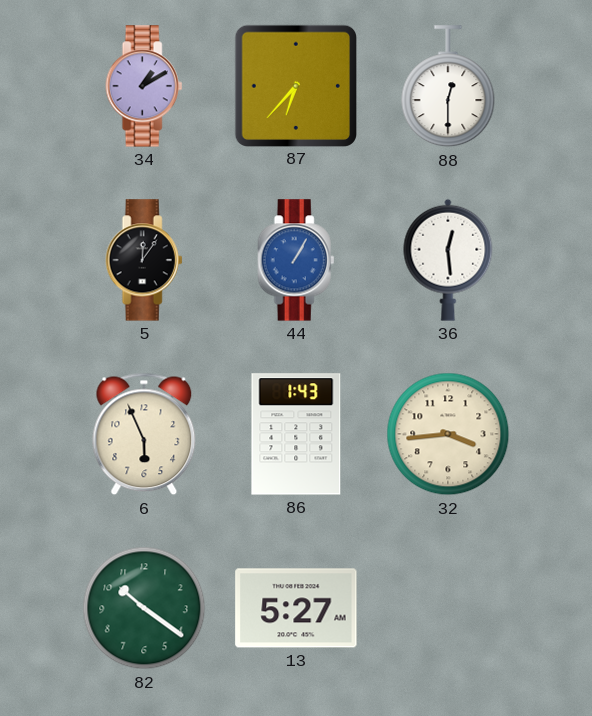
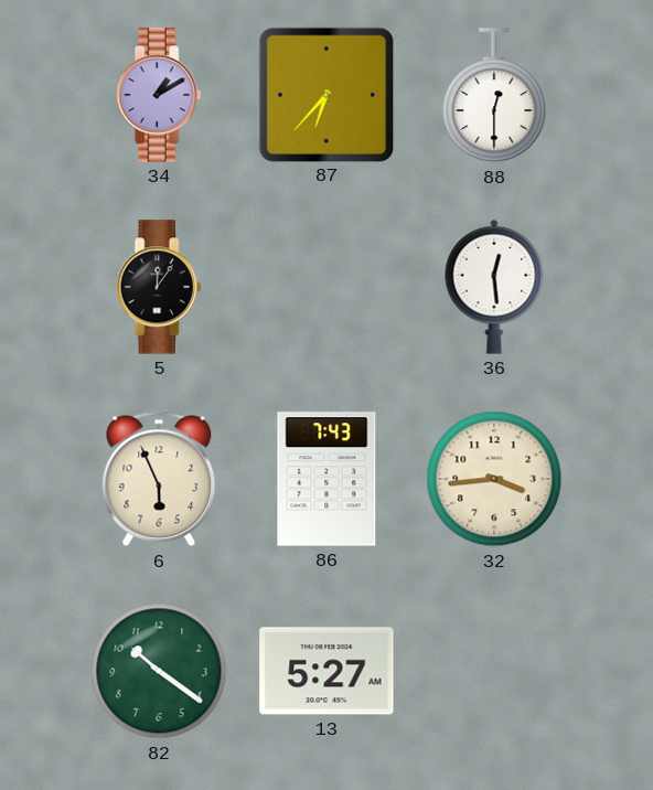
44: 1:05 -> none (296, 260)
86: 1:43 -> 7:43 (326, 479)
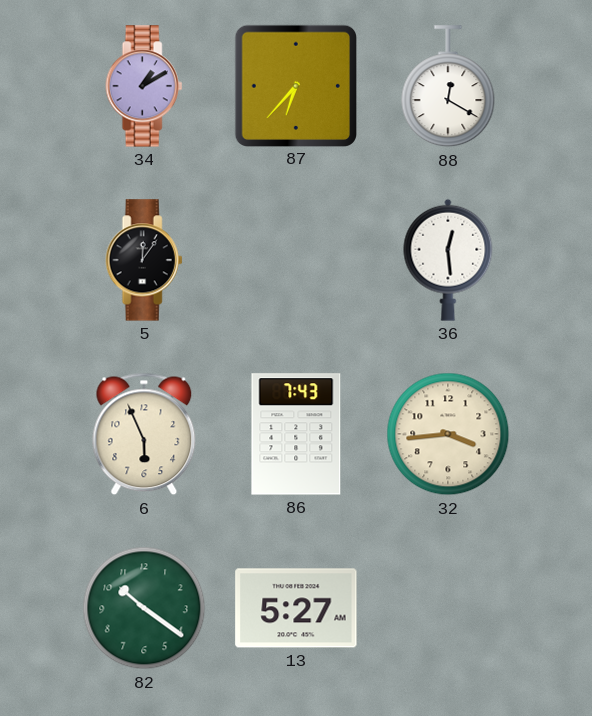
88: 12:30 -> 12:20 (448, 87)
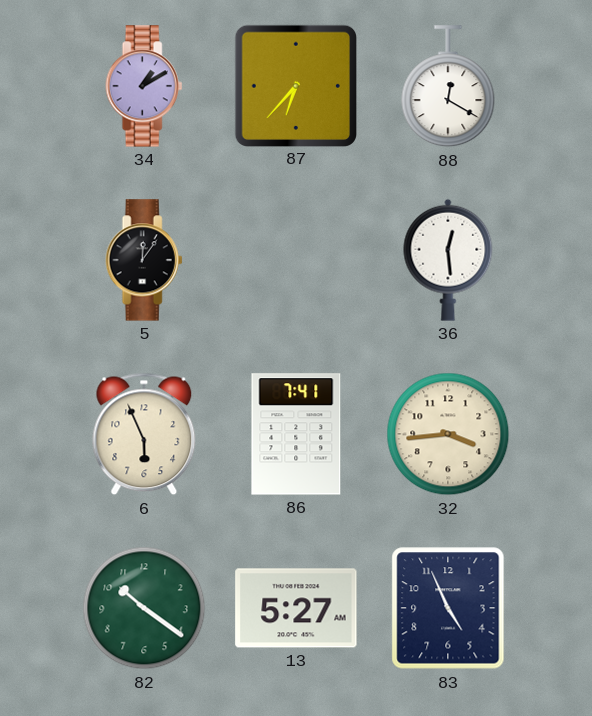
86: 7:43 -> 7:41 (296, 434)
83: none -> 4:56 (448, 608)
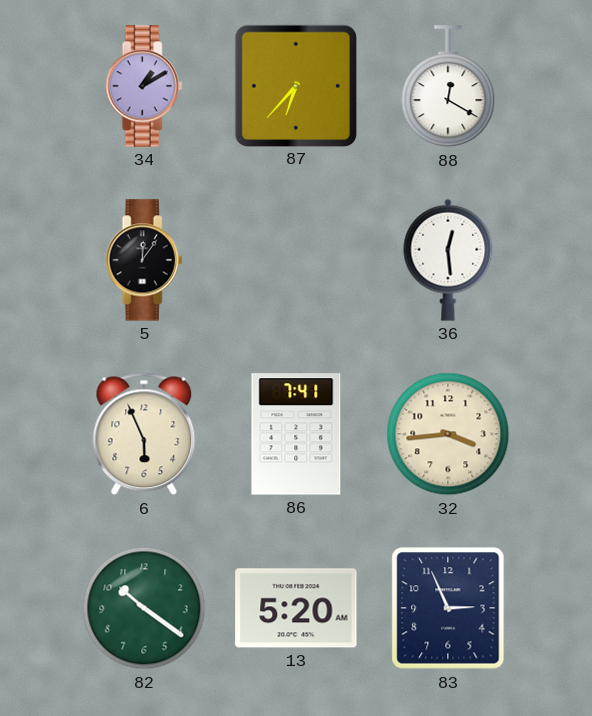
13: 5:27 -> 5:20 (296, 608)
83: 4:56 -> 2:56 (448, 608)
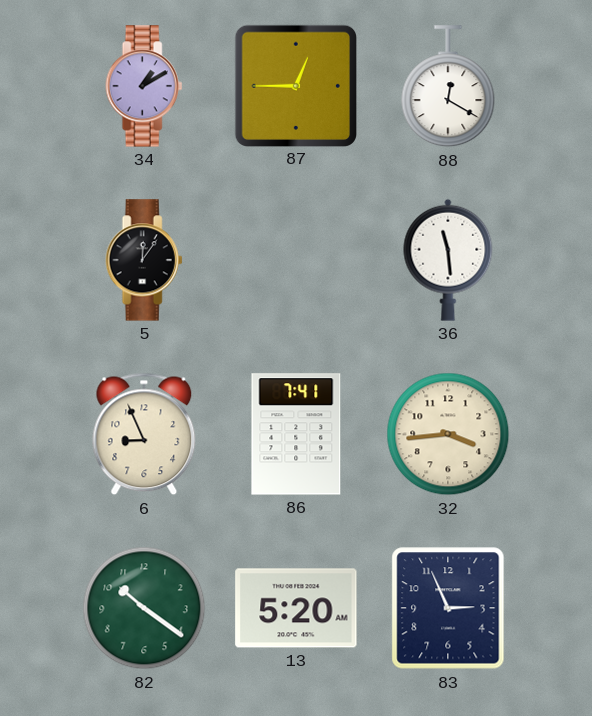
87: 6:37 -> 12:45 (295, 85)
36: 12:29 -> 11:29 (448, 260)
6: 5:56 -> 8:56 (144, 434)
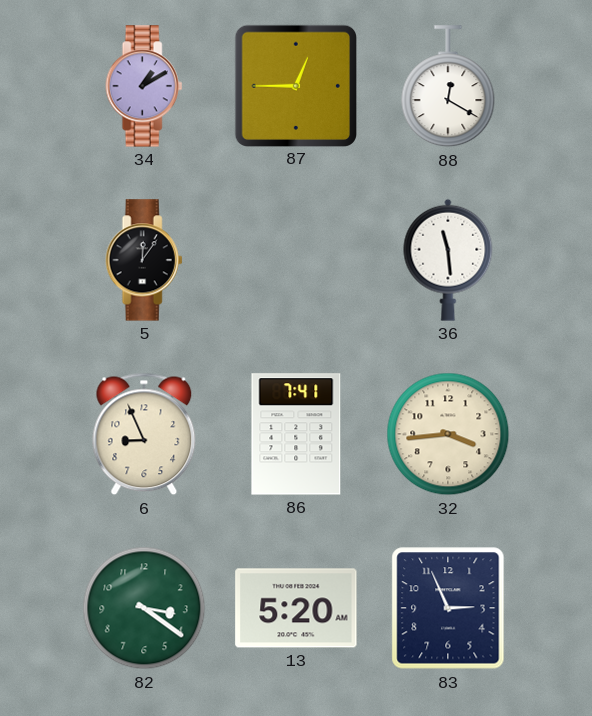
82: 10:21 -> 3:21 (144, 608)
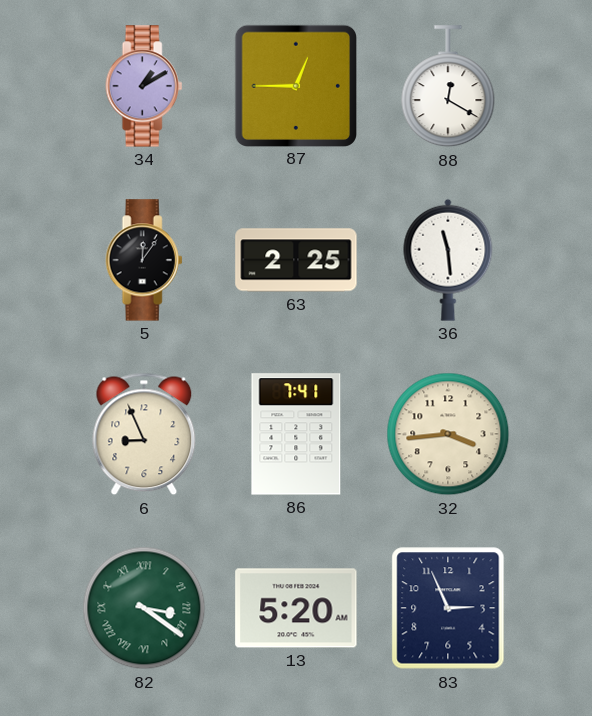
63: none -> 2:25 (296, 260)
82 numerals: Arabic -> Roman (144, 608)
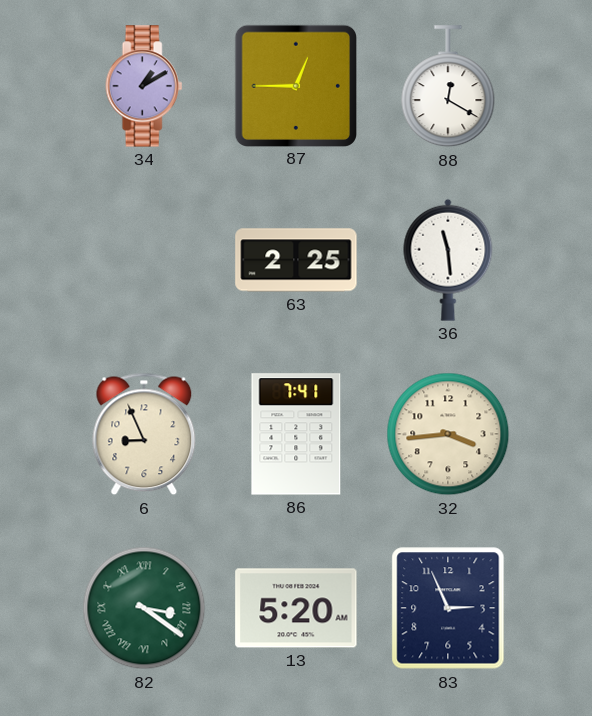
5: 12:06 -> none (144, 260)
